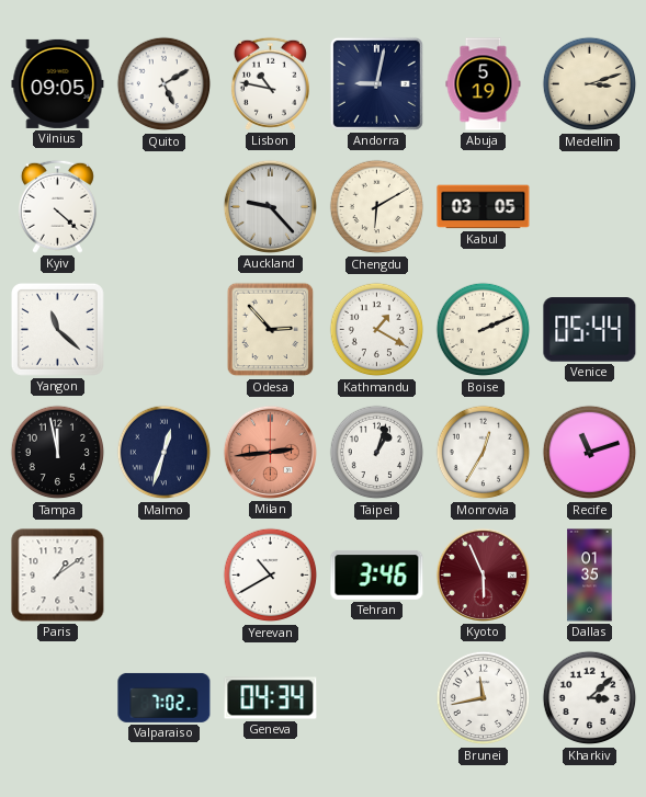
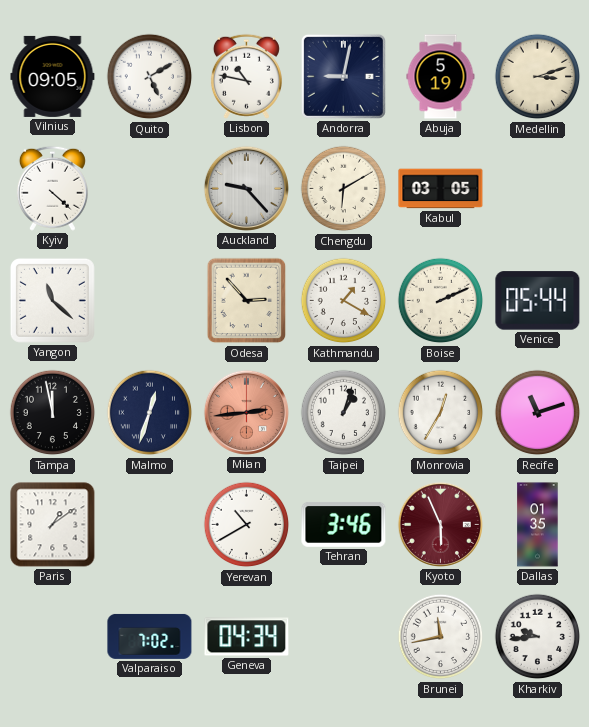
Kharkiv: 3:08 -> 9:44 (538, 637)
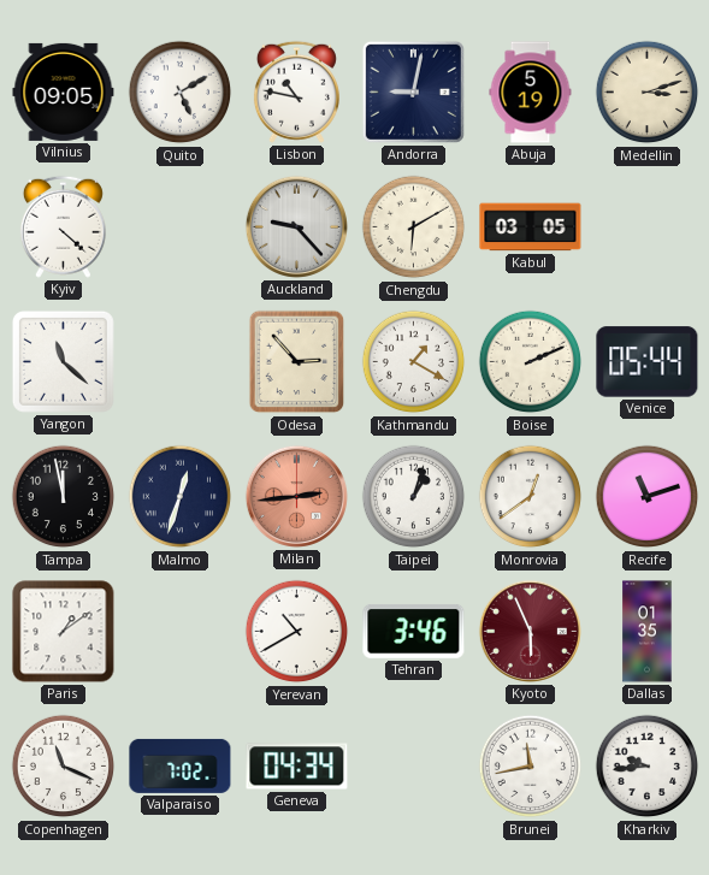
Monrovia: 12:35 -> 12:39 (531, 497)
Copenhagen: none -> 11:19 (64, 767)
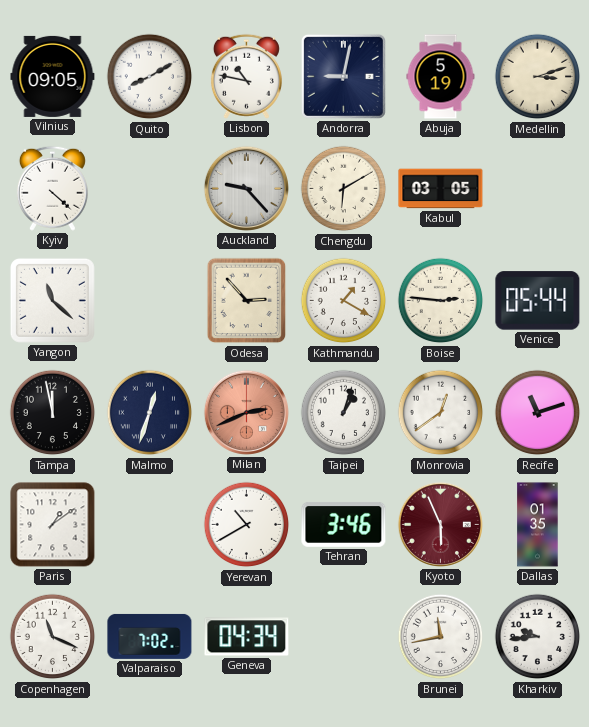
Quito: 5:10 -> 8:10 (150, 77)
Boise: 2:11 -> 2:46 (441, 301)
Milan: 2:44 -> 2:41 (246, 412)
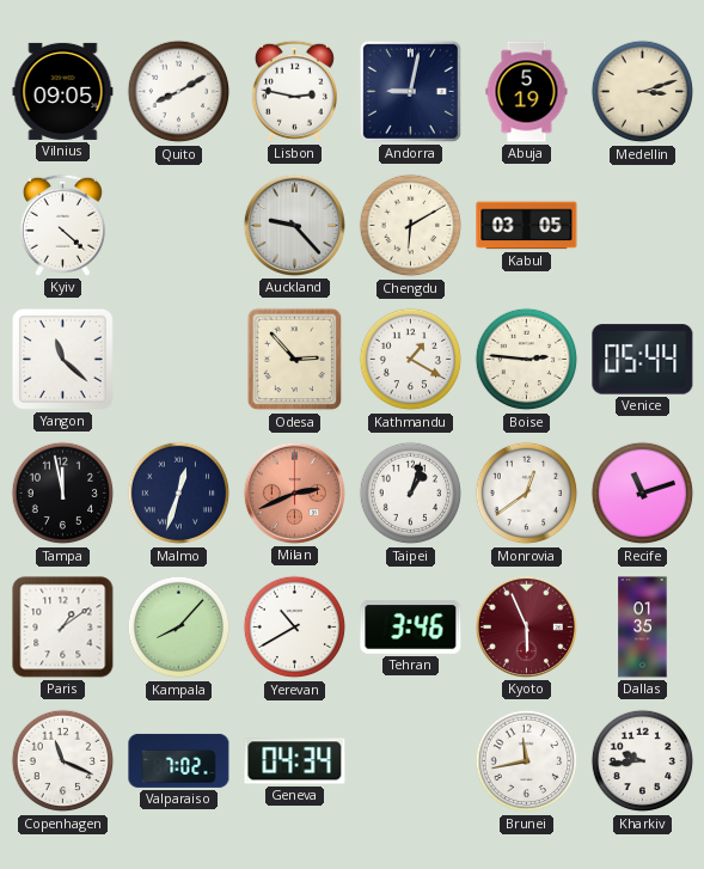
Lisbon: 10:47 -> 2:47 (294, 91)
Kampala: none -> 8:07 (179, 628)
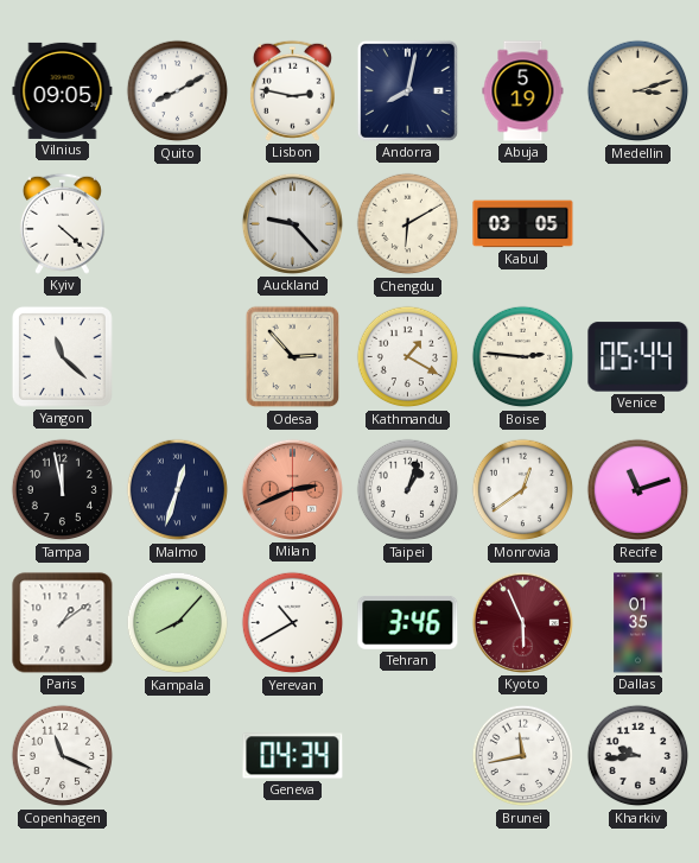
Andorra: 9:02 -> 8:02 (407, 90)
Valparaiso: 7:02 -> none (179, 760)
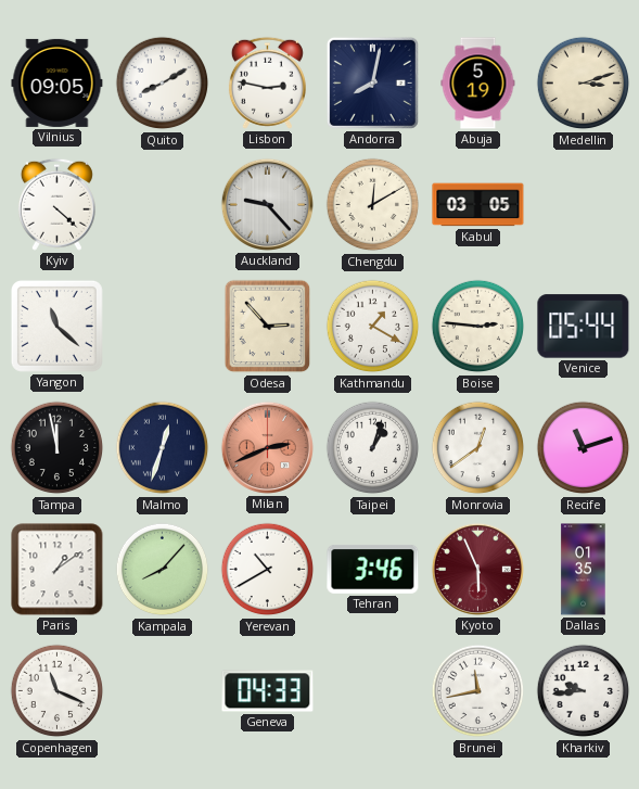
Chengdu: 6:10 -> 12:10 (373, 205)
Geneva: 04:34 -> 04:33 (268, 691)
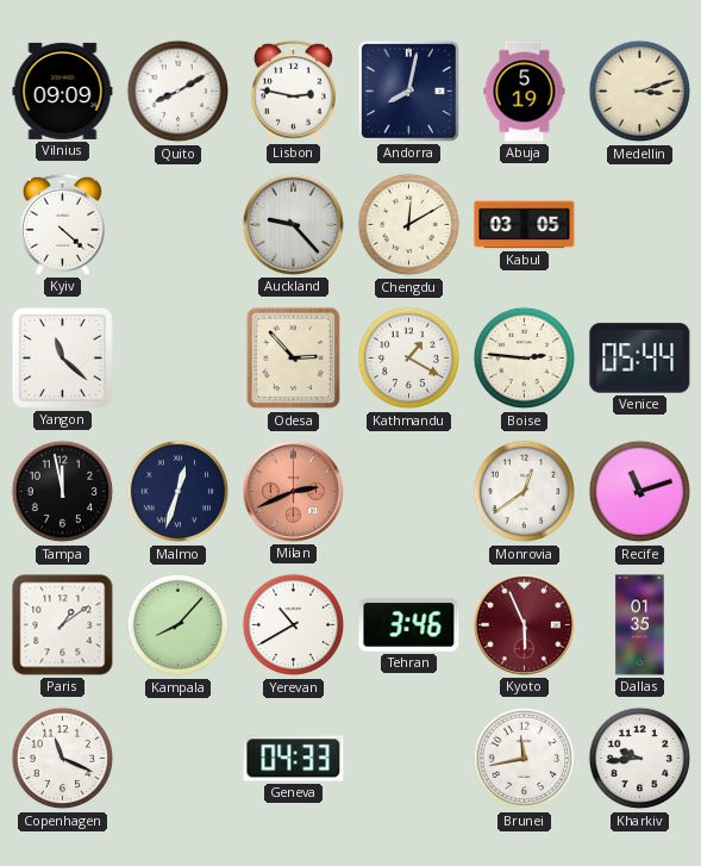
Vilnius: 09:05 -> 09:09 (63, 91)
Taipei: 1:03 -> none (373, 448)
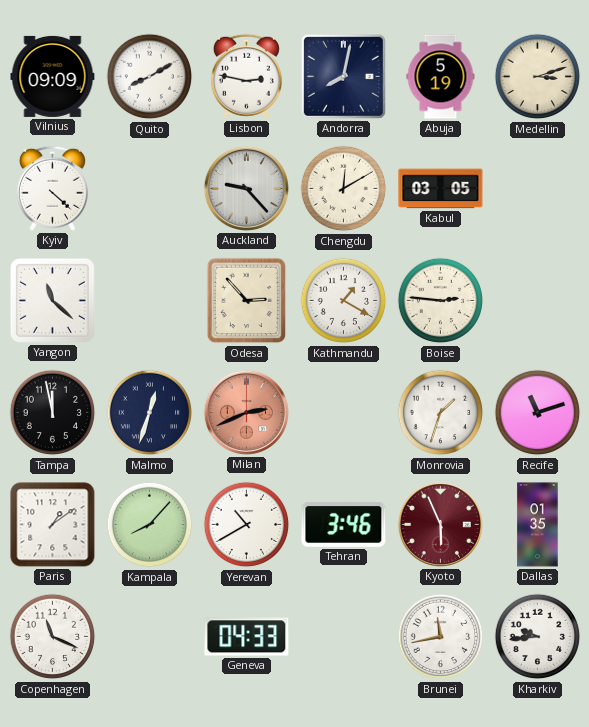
Venice: 05:44 -> none (640, 359)
Monrovia: 12:39 -> 1:33 (441, 413)
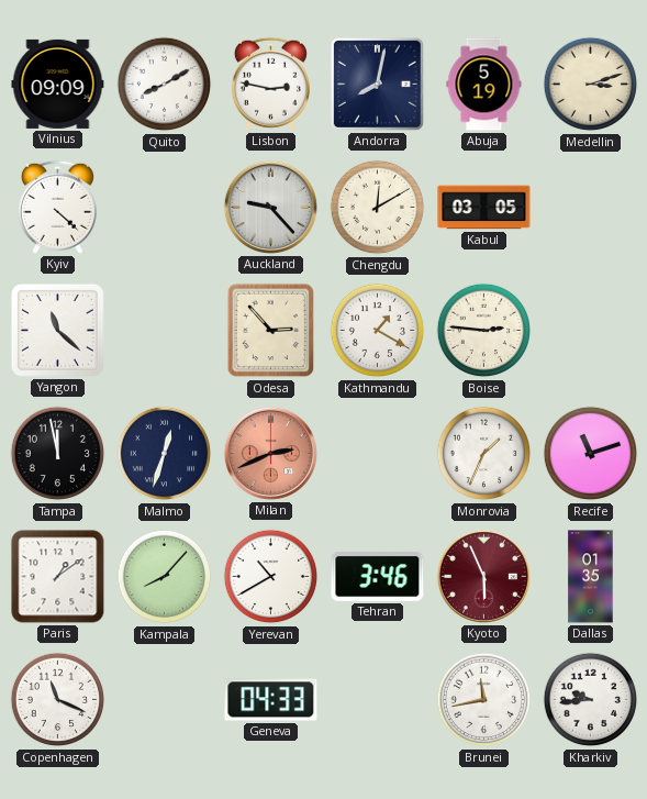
Monrovia: 1:33 -> 1:34 (484, 454)
